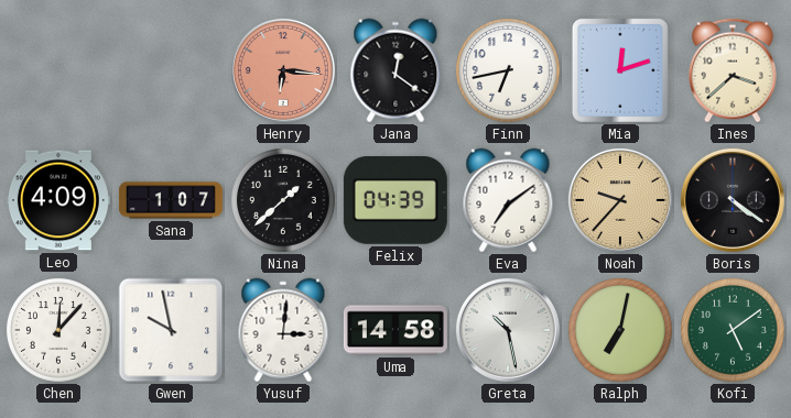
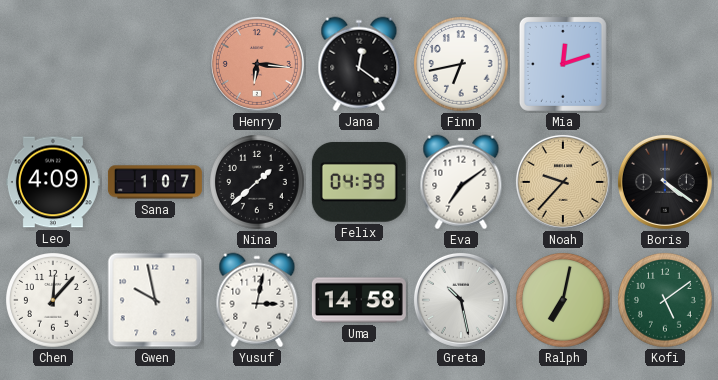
Ines: 3:38 -> none (734, 70)
Yusuf: 3:01 -> 3:02 (257, 300)
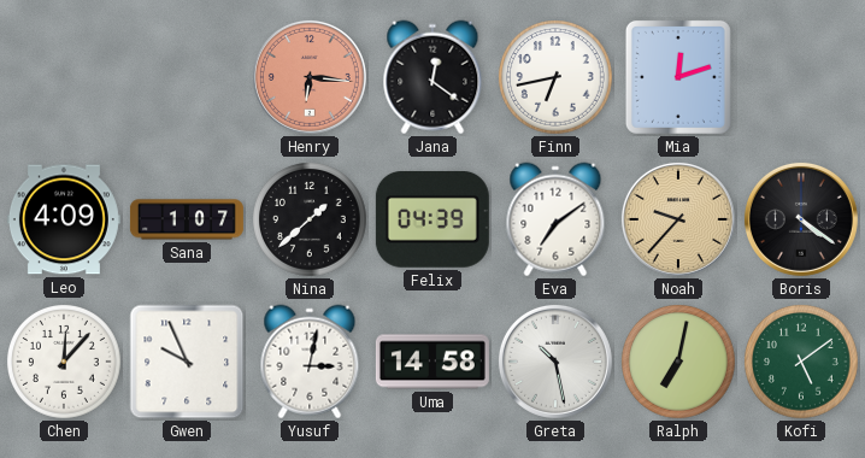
Gwen: 9:58 -> 9:56 (187, 362)
